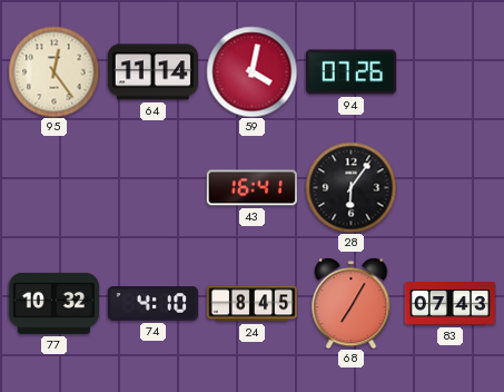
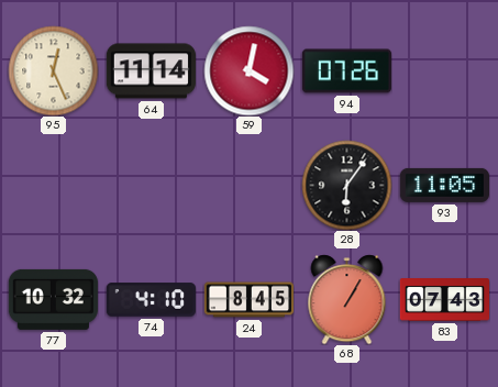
95: 12:24 -> 12:26 (53, 70)
43: 16:41 -> none (251, 188)
93: none -> 11:05 (444, 185)
68: 7:05 -> 1:05 (347, 299)
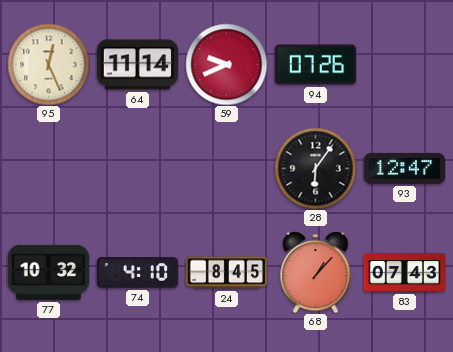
59: 4:02 -> 9:41 (226, 64)
93: 11:05 -> 12:47 (404, 168)
68: 1:05 -> 1:07 (316, 272)
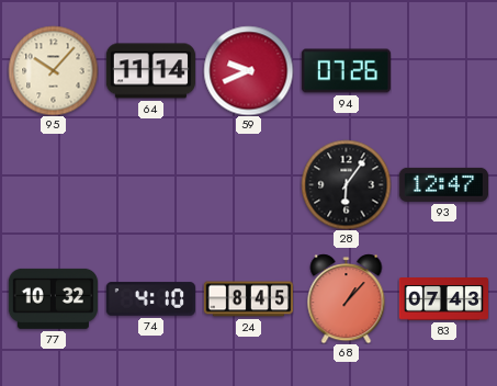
95: 12:26 -> 10:07 (53, 70)
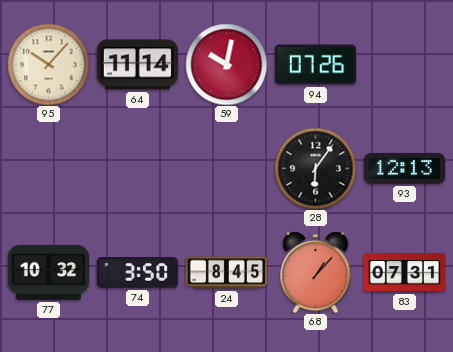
59: 9:41 -> 10:02 (226, 64)
93: 12:47 -> 12:13 (404, 168)
74: 4:10 -> 3:50 (137, 273)
83: 07:43 -> 07:31 (404, 273)
